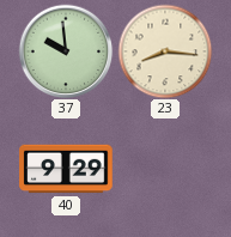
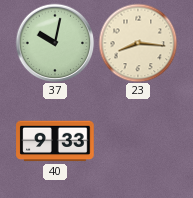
37: 9:59 -> 10:02 (55, 43)
40: 9:29 -> 9:33 (55, 141)
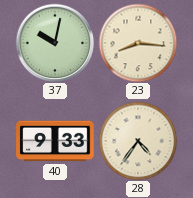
28: none -> 4:36 (138, 141)
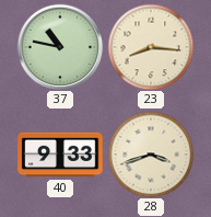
37: 10:02 -> 10:47 (60, 47)
28: 4:36 -> 3:42 (151, 155)
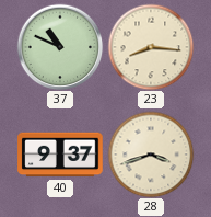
37: 10:47 -> 10:49 (60, 47)
40: 9:33 -> 9:37 (60, 155)
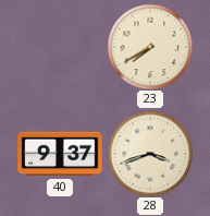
37: 10:49 -> none (60, 47)
23: 8:16 -> 7:40 (150, 47)
